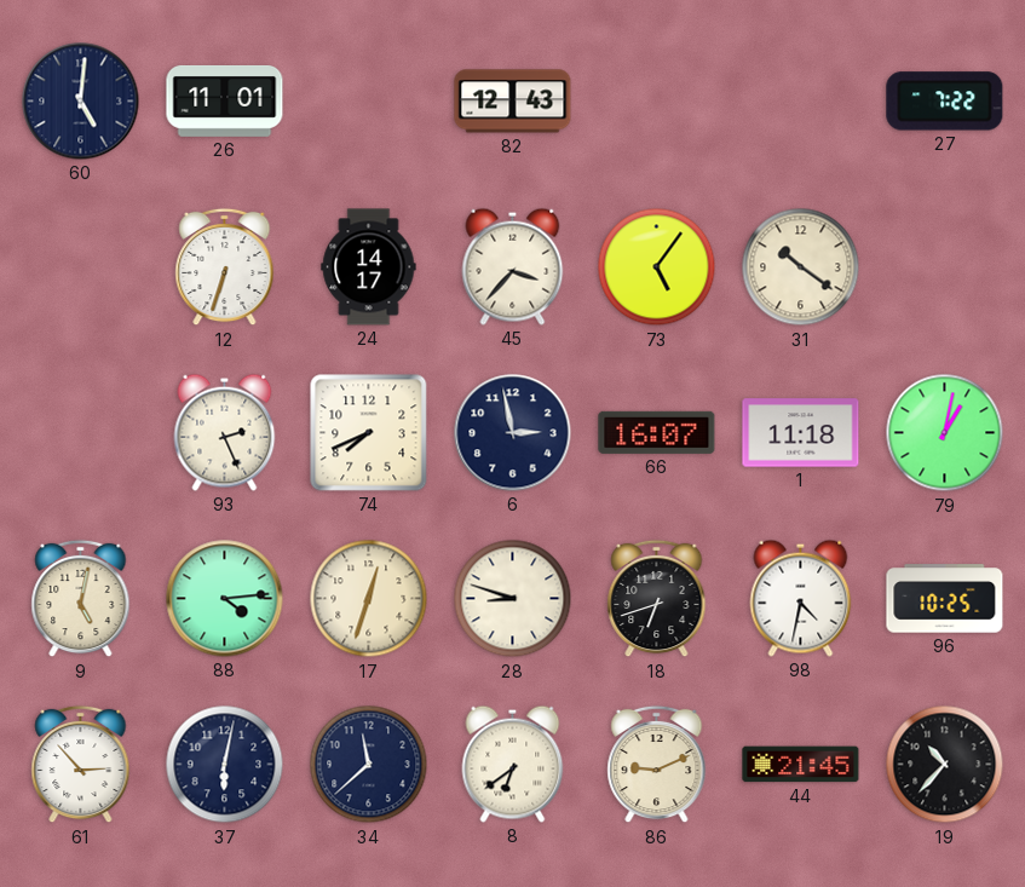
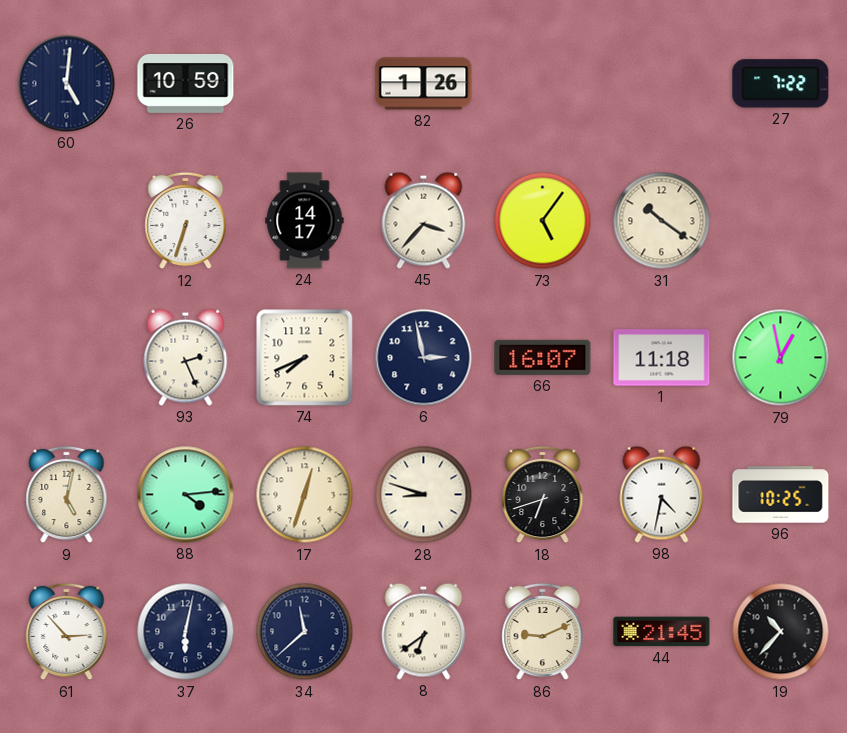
26: 11:01 -> 10:59 (186, 84)
82: 12:43 -> 1:26 (424, 84)
79: 1:02 -> 12:58 (781, 358)
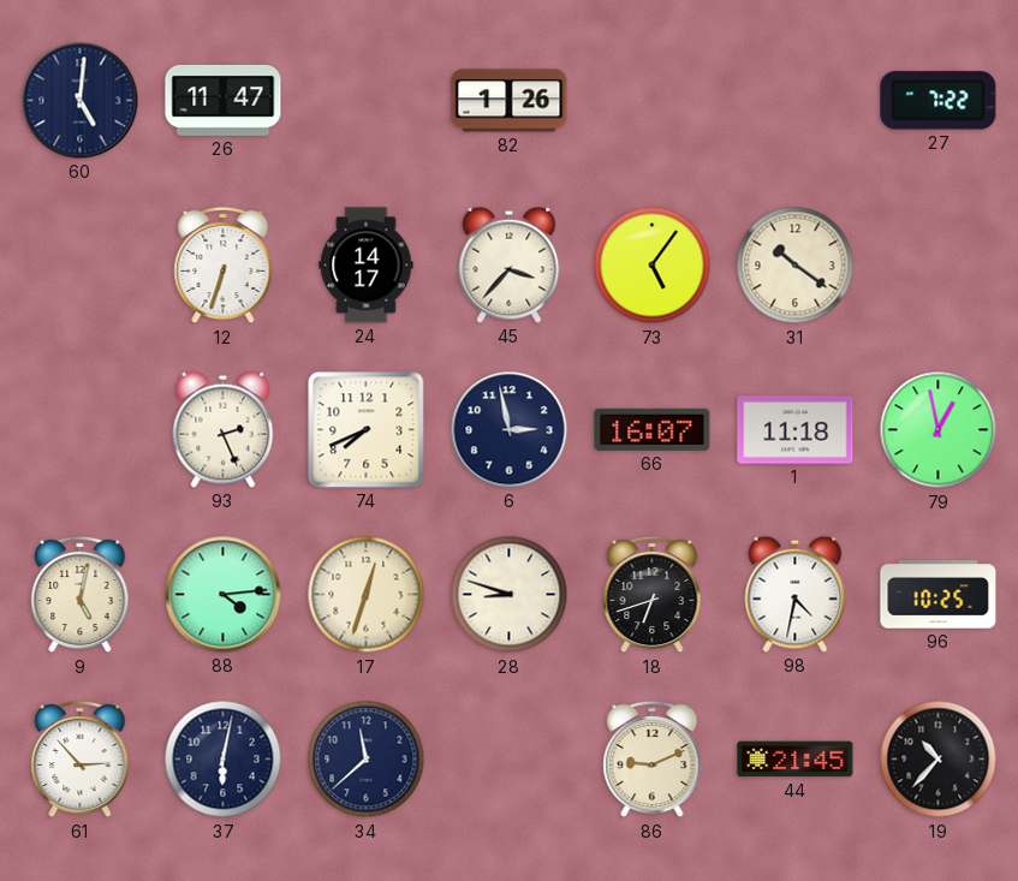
26: 10:59 -> 11:47 (224, 101)
8: 6:39 -> none (424, 631)
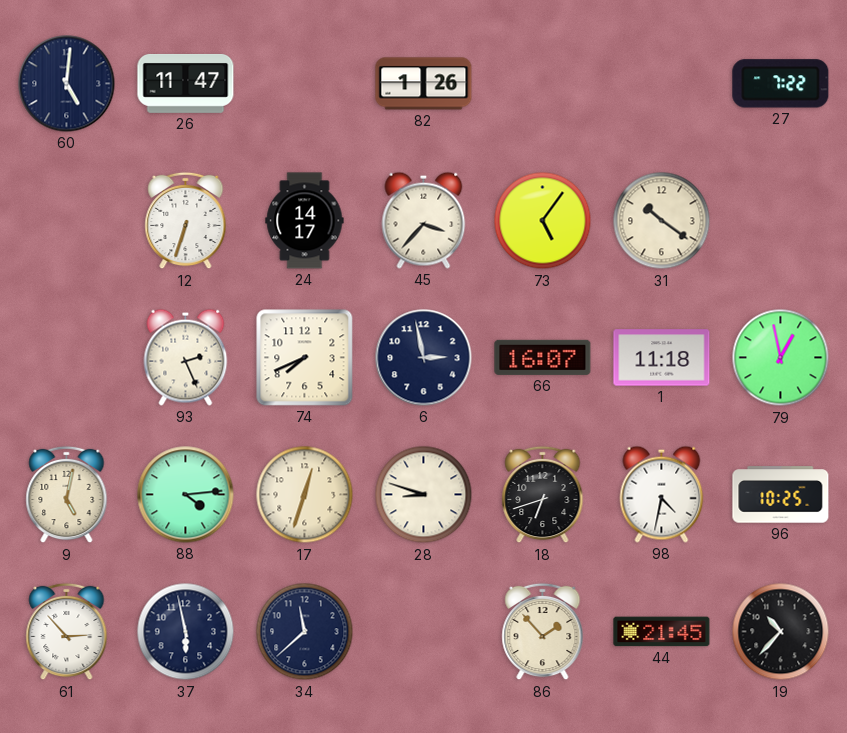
37: 6:02 -> 5:58 (186, 632)
86: 9:11 -> 1:53 (543, 632)
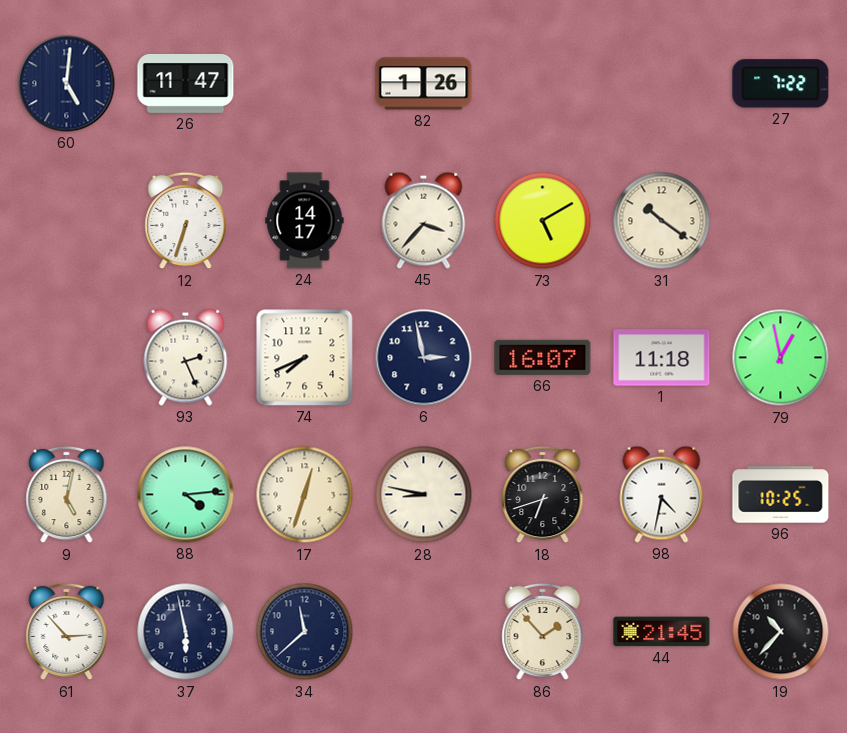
73: 5:06 -> 5:10 (543, 221)
28: 8:48 -> 8:47 (424, 495)
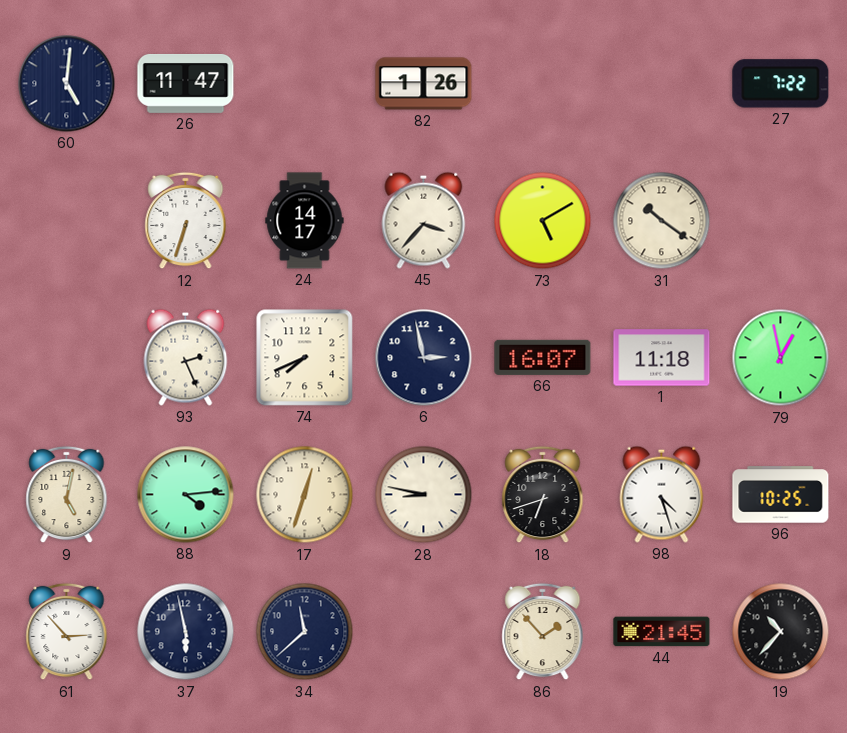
98: 4:32 -> 4:27 (662, 494)
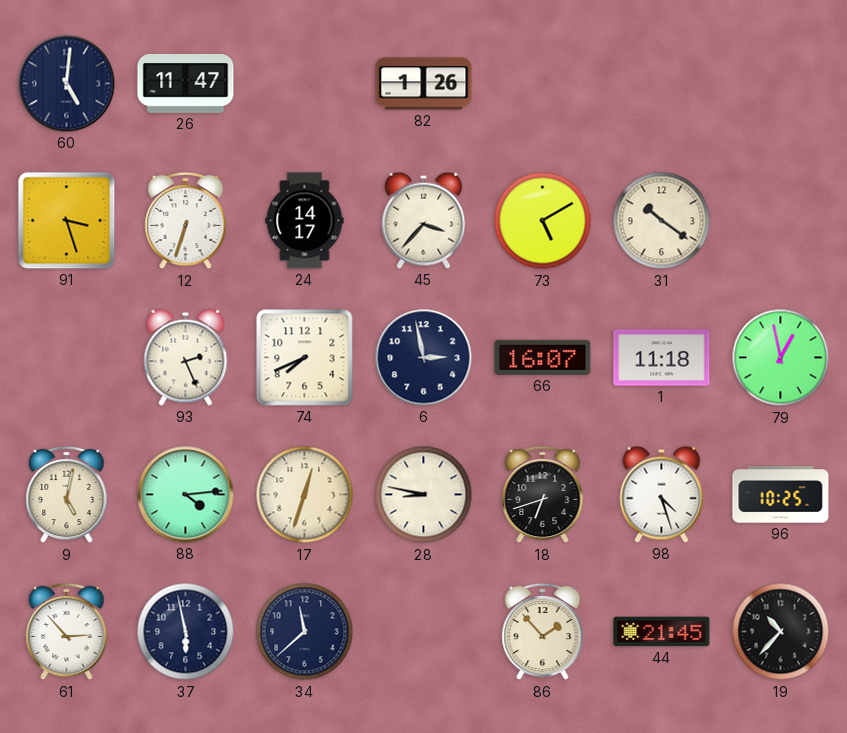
27: 7:22 -> none (781, 84)
91: none -> 3:27 (67, 221)
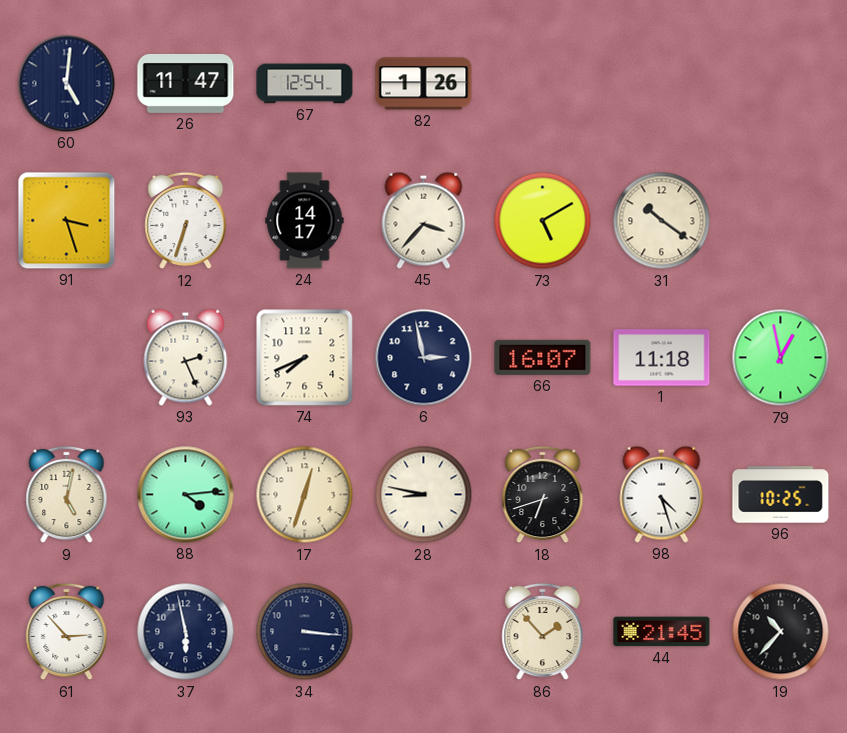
67: none -> 12:54 (305, 84)
34: 11:38 -> 3:16 (305, 632)
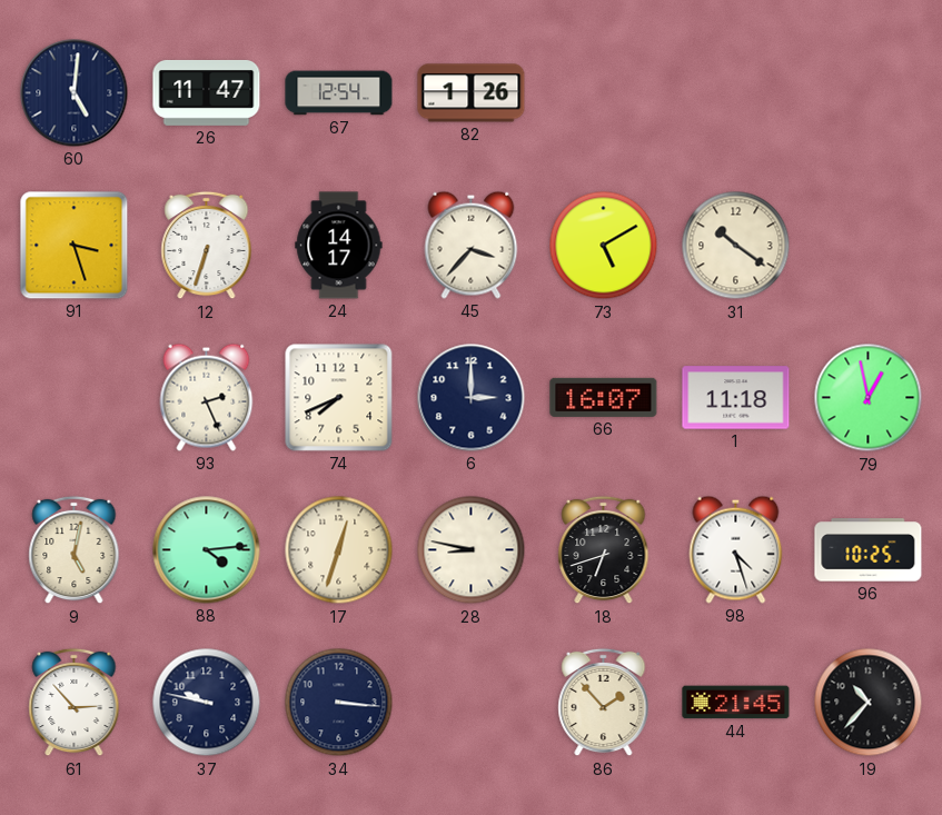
6: 2:58 -> 3:00 (472, 398)
37: 5:58 -> 9:47 (207, 703)
